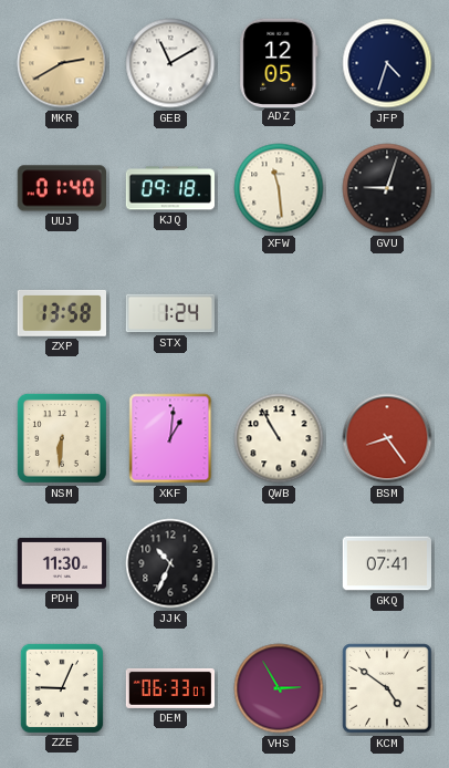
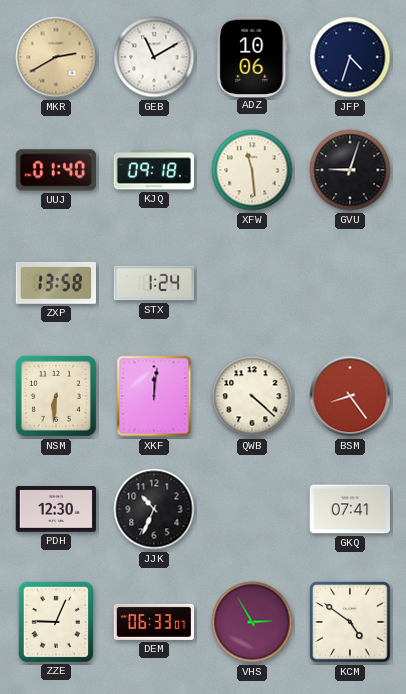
ADZ: 12:05 -> 10:06 (252, 56)
XKF: 1:01 -> 12:01 (154, 396)
QWB: 10:55 -> 4:22 (252, 396)
PDH: 11:30 -> 12:30 (56, 510)
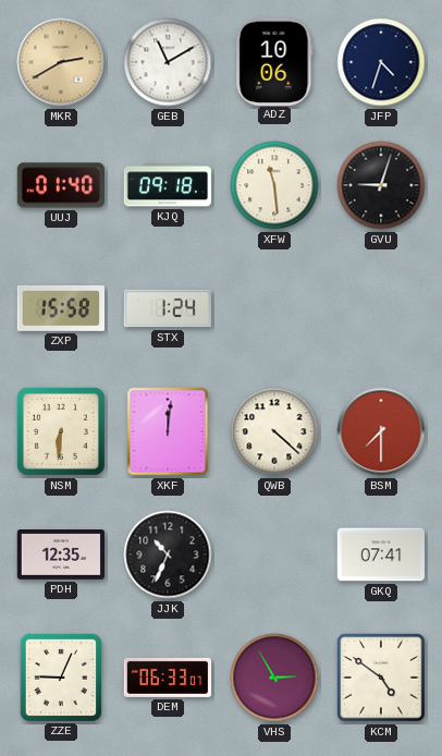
ZXP: 13:58 -> 15:58 (60, 308)
BSM: 8:24 -> 7:30 (381, 431)
PDH: 12:30 -> 12:35 (61, 556)
